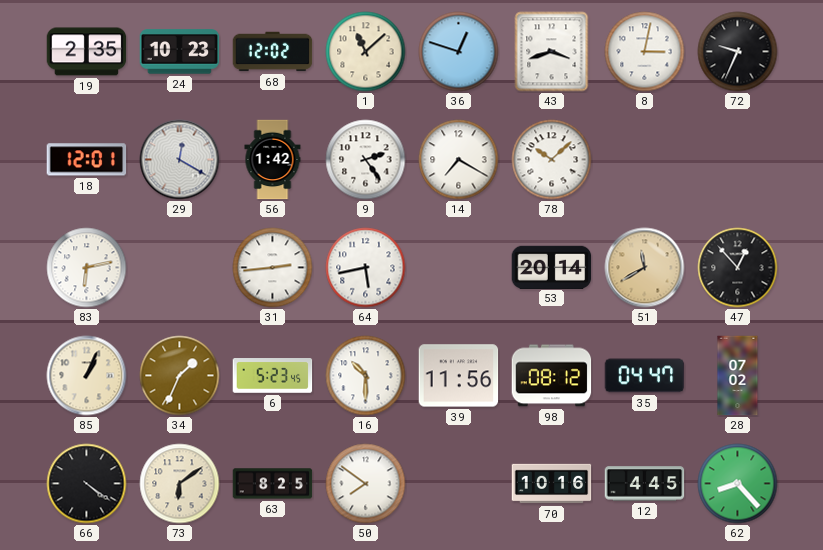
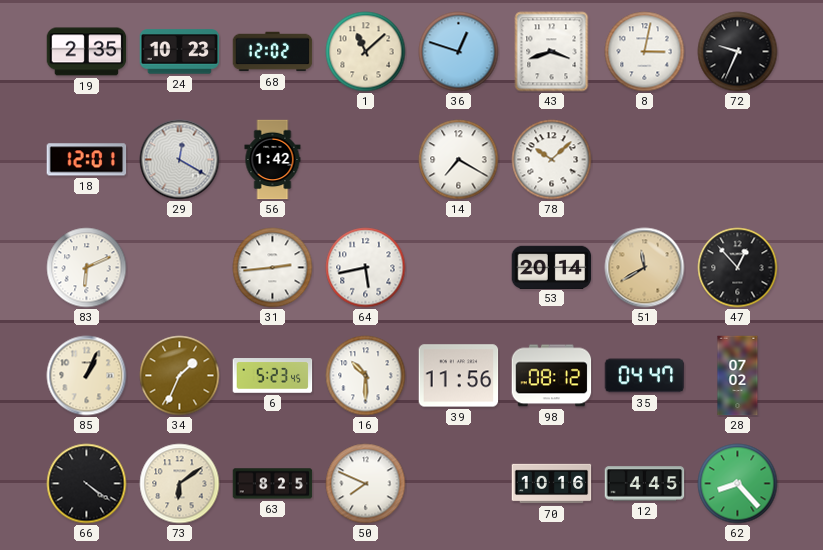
9: 2:24 -> none (366, 160)
83: 6:13 -> 6:11 (87, 268)
50: 7:51 -> 7:49 (366, 484)
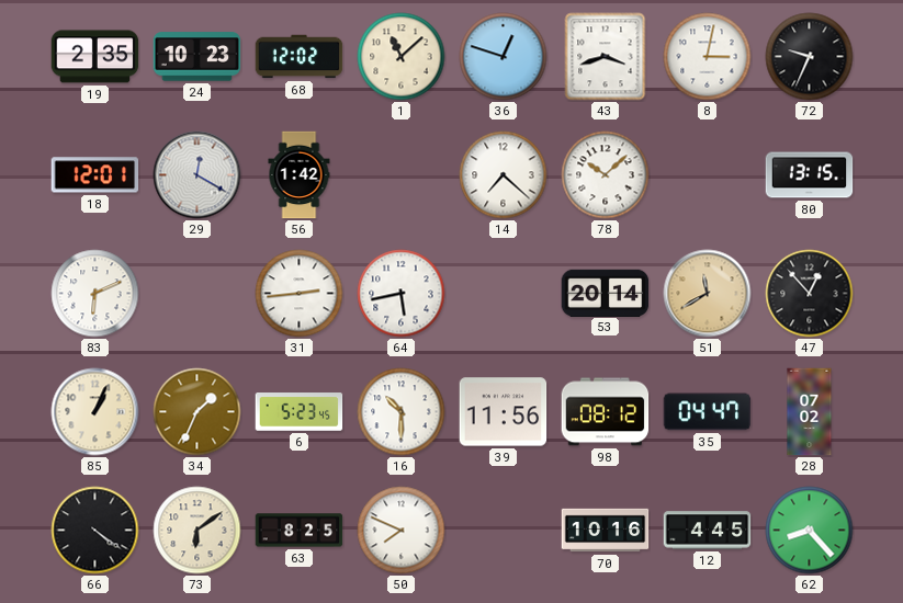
14: 7:20 -> 7:22 (504, 175)
80: none -> 13:15 (810, 175)
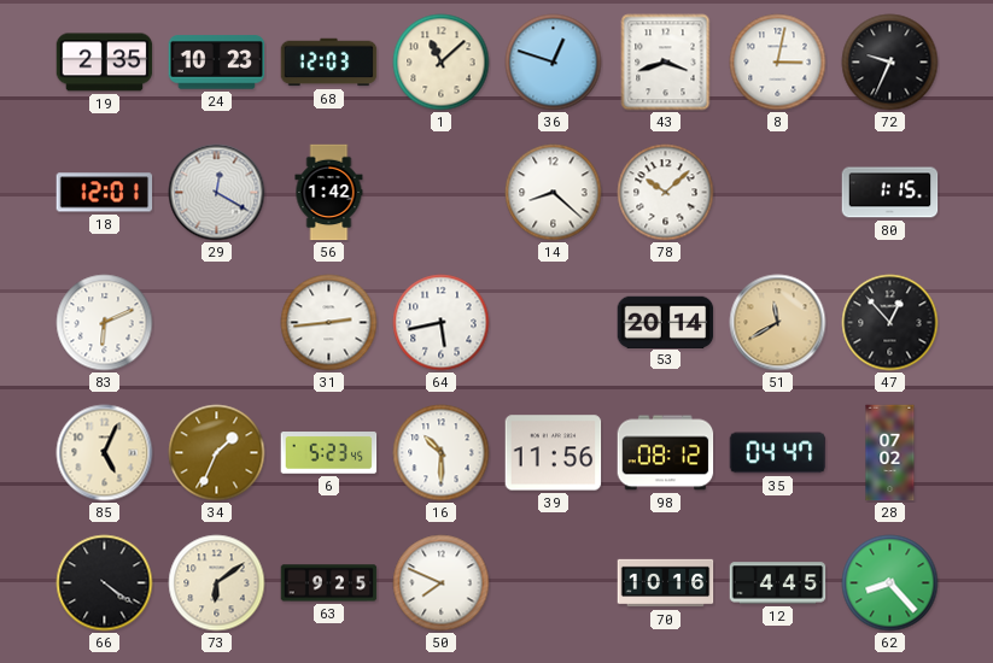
68: 12:02 -> 12:03 (329, 63)
14: 7:22 -> 8:22 (554, 193)
80: 13:15 -> 1:15 (890, 193)
85: 1:04 -> 5:04 (105, 453)
63: 8:25 -> 9:25 (329, 583)
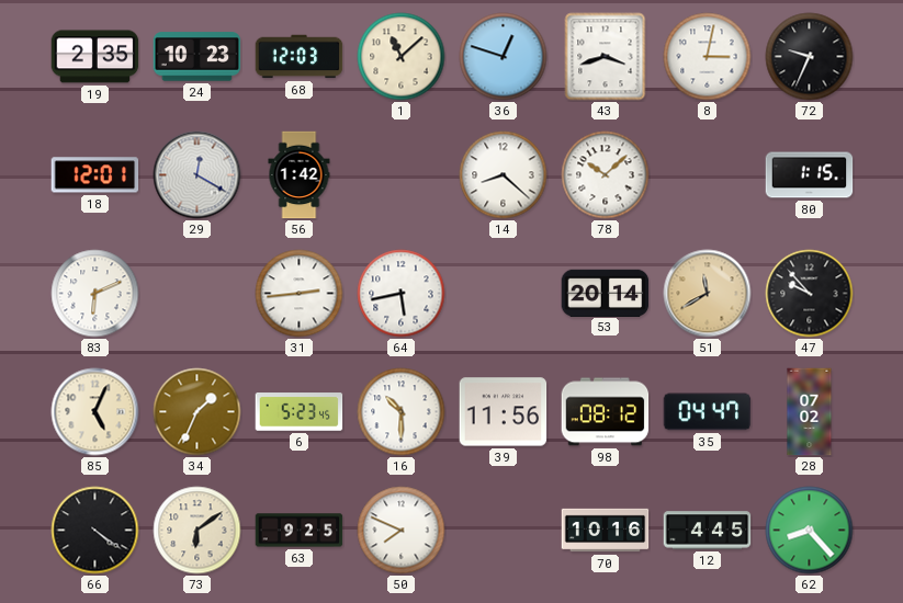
47: 12:53 -> 9:53 (810, 294)
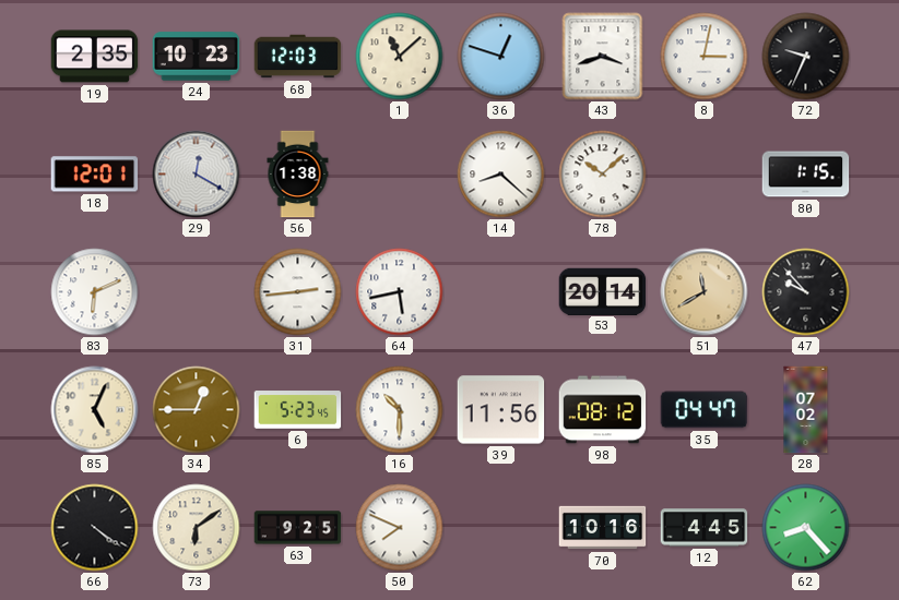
56: 1:42 -> 1:38 (298, 175)
34: 1:34 -> 12:45 (197, 410)
